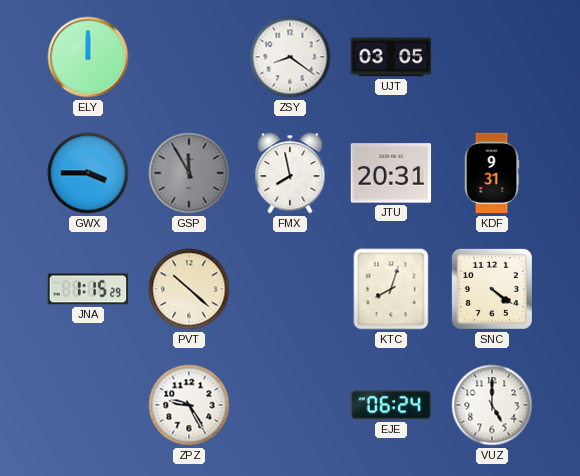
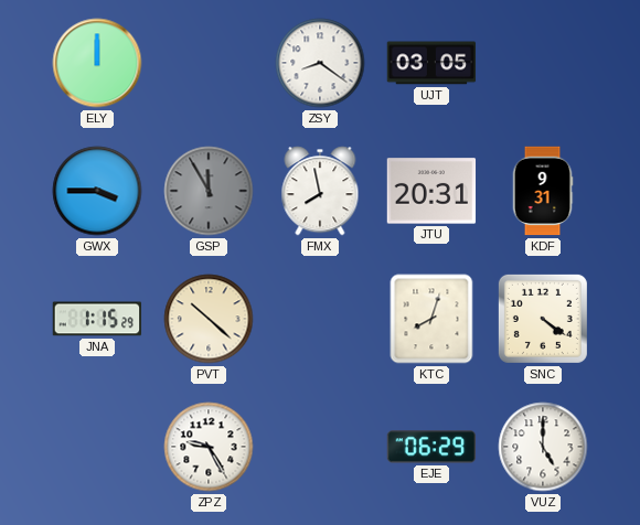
EJE: 06:24 -> 06:29 (431, 447)
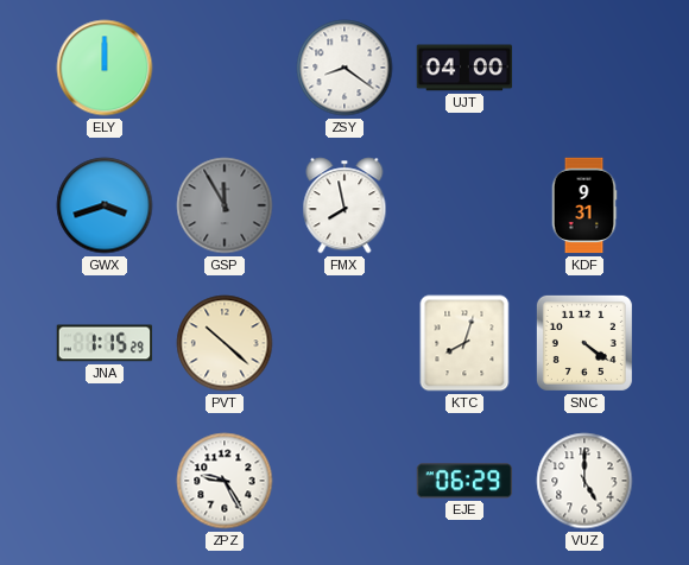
UJT: 03:05 -> 04:00 (464, 68)
GWX: 3:45 -> 3:42 (105, 205)
JTU: 20:31 -> none (431, 191)
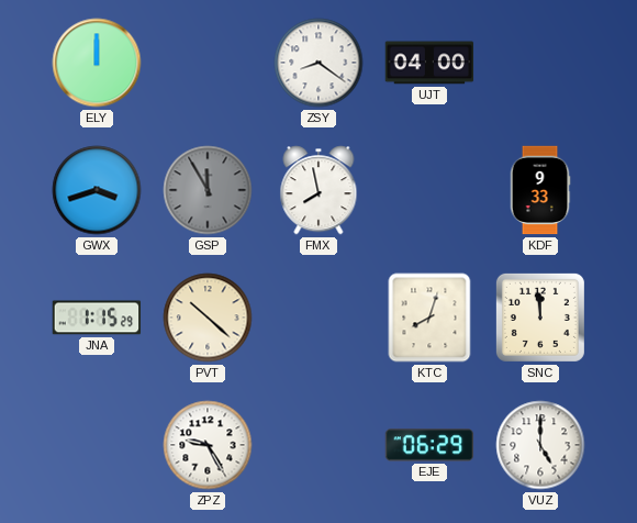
KDF: 9:31 -> 9:33 (540, 190)
SNC: 4:21 -> 11:59 (540, 318)
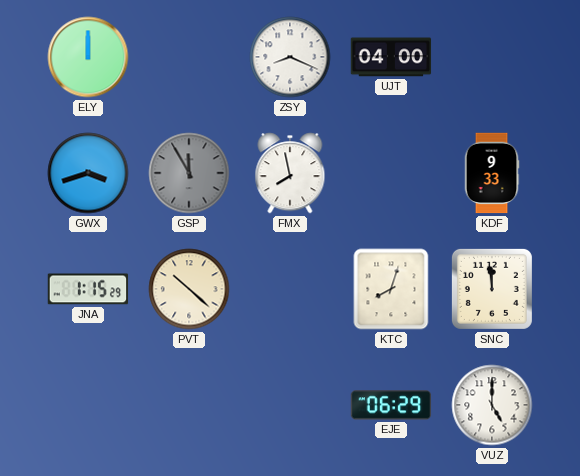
ZSY: 8:21 -> 8:19 (290, 57)
ZPZ: 9:25 -> none (208, 445)
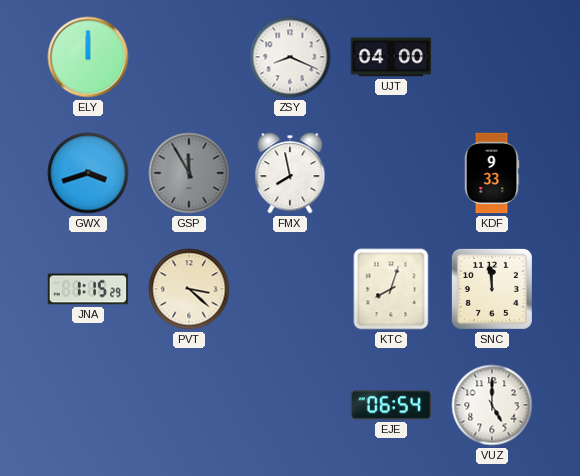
PVT: 10:22 -> 3:22 (189, 289)
EJE: 06:29 -> 06:54 (391, 405)
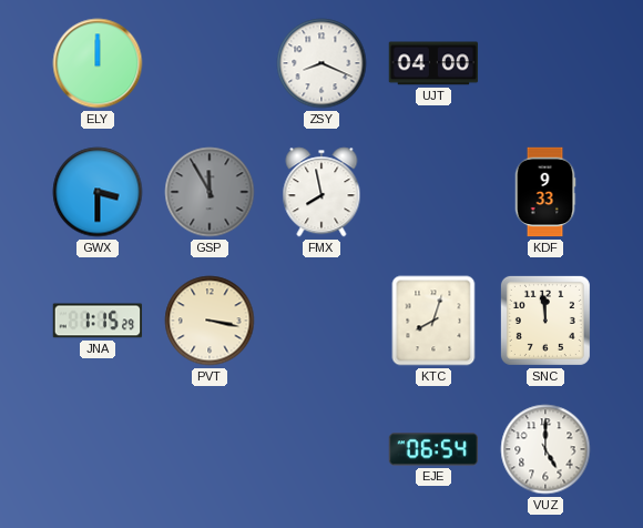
GWX: 3:42 -> 3:30 (98, 192)
PVT: 3:22 -> 3:17 (210, 321)
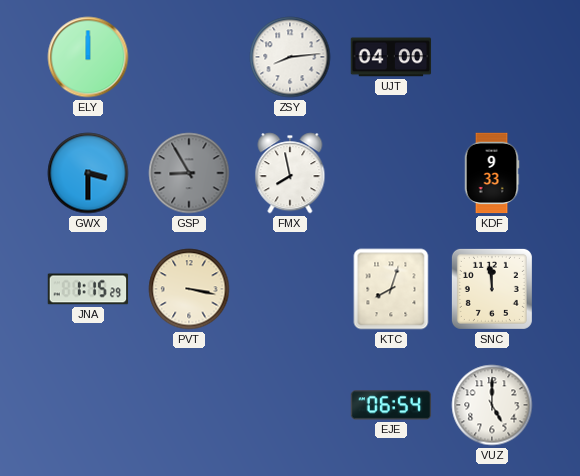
ZSY: 8:19 -> 8:14 (290, 57)
GSP: 11:55 -> 8:55 (189, 173)
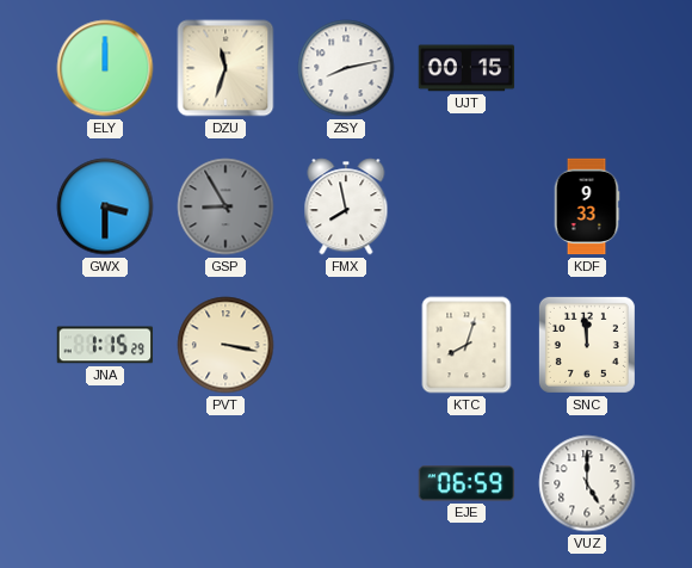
DZU: none -> 11:33 (225, 68)
ZSY: 8:14 -> 8:13 (346, 68)
UJT: 04:00 -> 00:15 (467, 68)
EJE: 06:54 -> 06:59 (467, 483)
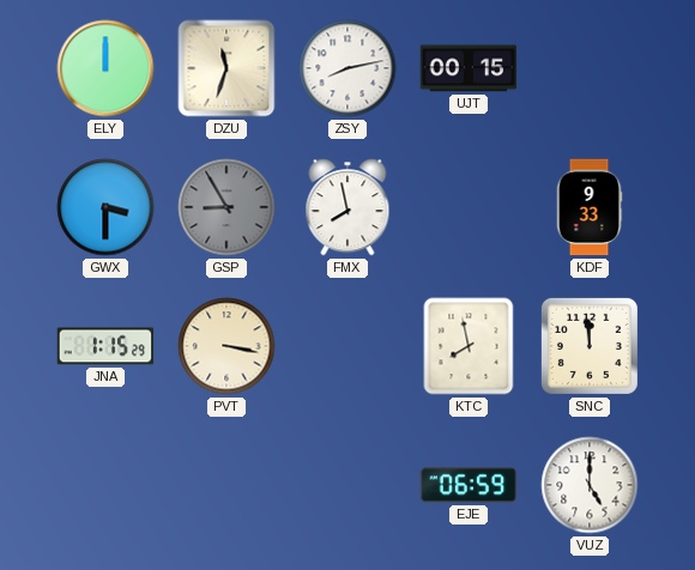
KTC: 8:03 -> 7:58 (469, 346)
